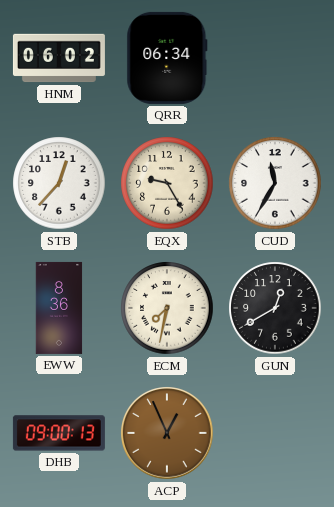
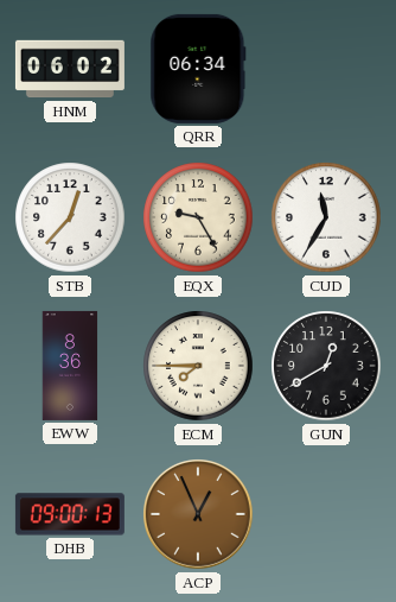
ECM: 7:32 -> 7:45 (198, 366)
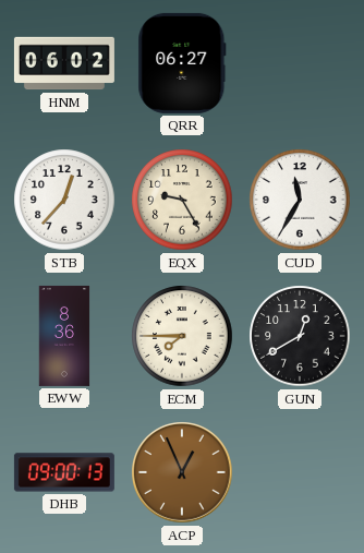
QRR: 06:34 -> 06:27 (182, 63)
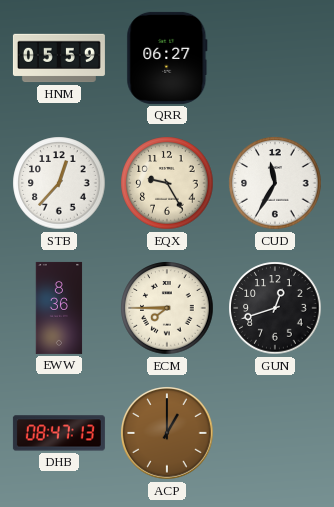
HNM: 06:02 -> 05:59 (59, 58)
GUN: 12:40 -> 12:42 (275, 308)
DHB: 09:00 -> 08:47 (59, 433)
ACP: 12:56 -> 1:00 (167, 433)
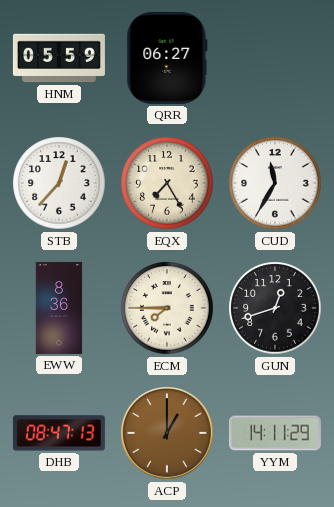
EQX: 9:25 -> 7:25 (167, 183)
YYM: none -> 14:11 (275, 433)
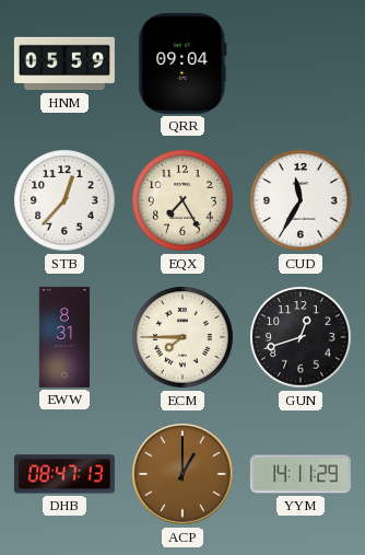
QRR: 06:27 -> 09:04 (182, 63)
EWW: 8:36 -> 8:31 (64, 337)
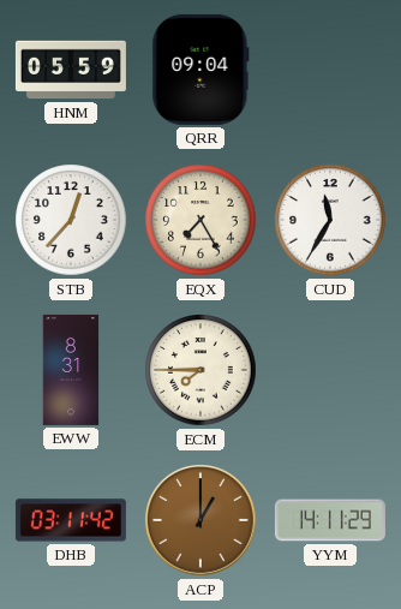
GUN: 12:42 -> none (301, 337)
DHB: 08:47 -> 03:11 (71, 520)
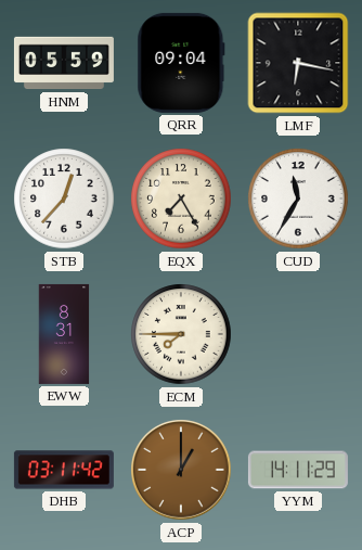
LMF: none -> 6:17 (298, 63)
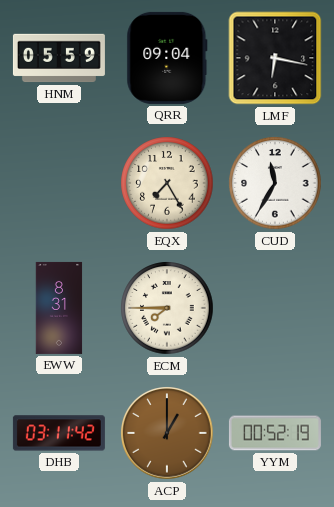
STB: 12:37 -> none (64, 199)
YYM: 14:11 -> 00:52 (275, 433)
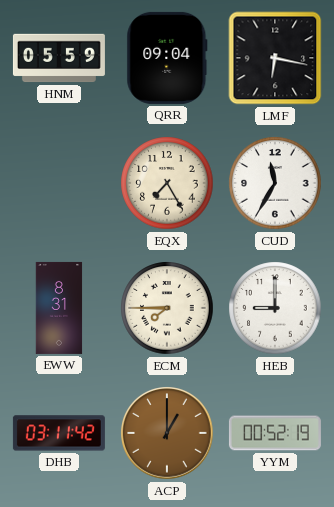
HEB: none -> 9:00 (275, 308)
